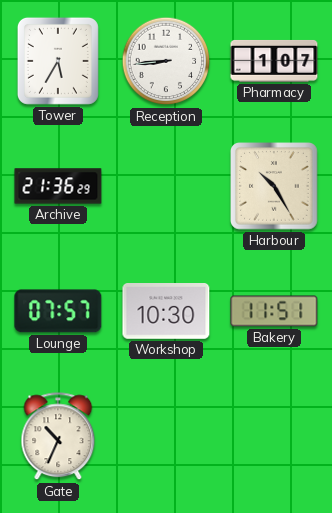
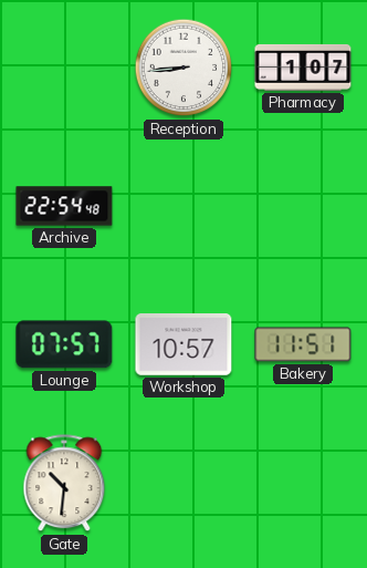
Tower: 5:35 -> none (58, 61)
Archive: 21:36 -> 22:54 (64, 206)
Harbour: 10:25 -> none (275, 187)
Workshop: 10:30 -> 10:57 (183, 345)
Gate: 10:34 -> 10:31 (64, 484)
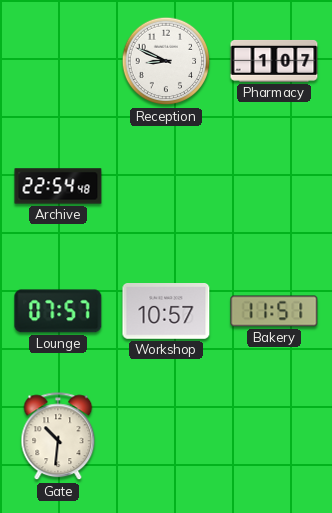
Reception: 8:44 -> 8:49 (166, 61)
